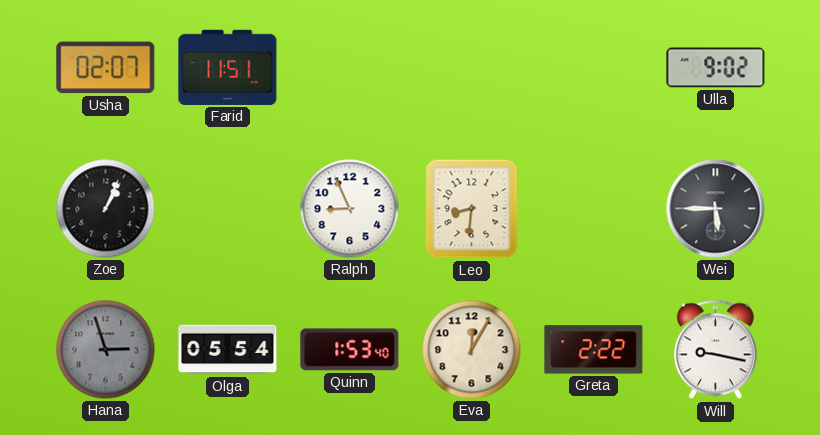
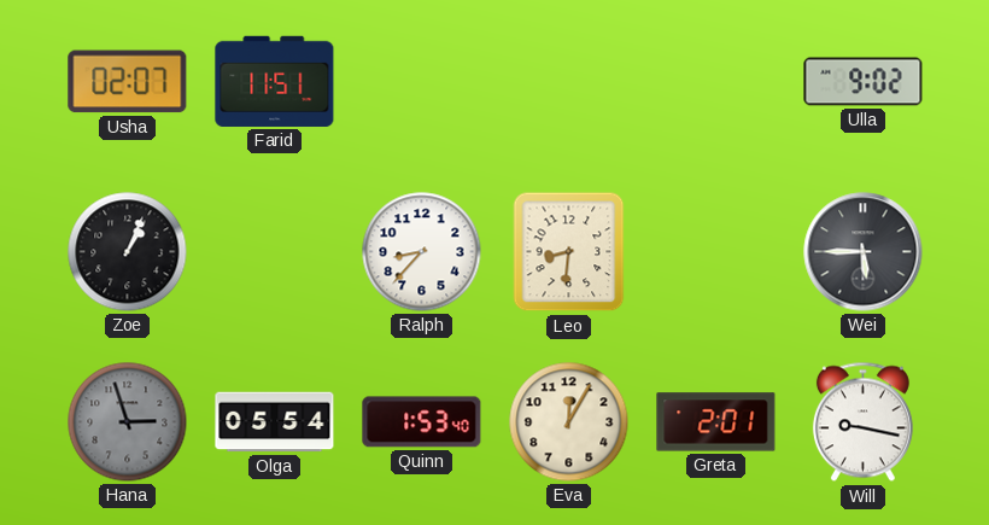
Ralph: 8:56 -> 8:37 (422, 252)
Greta: 2:22 -> 2:01 (716, 422)
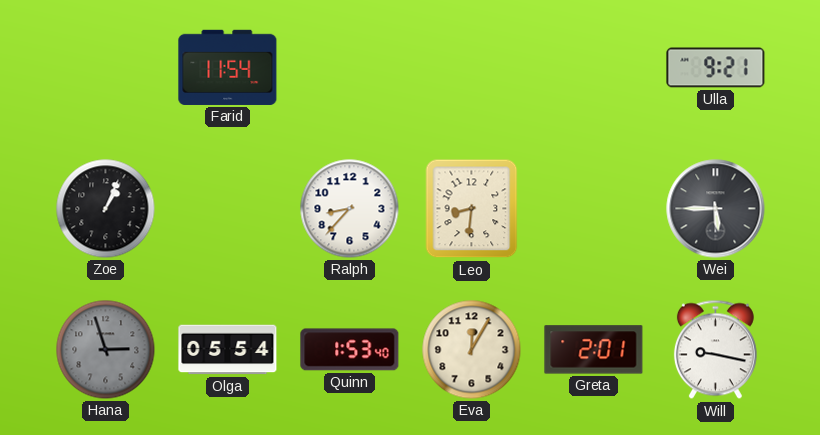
Usha: 02:07 -> none (128, 82)
Farid: 11:51 -> 11:54 (228, 67)
Ulla: 9:02 -> 9:21 (716, 68)
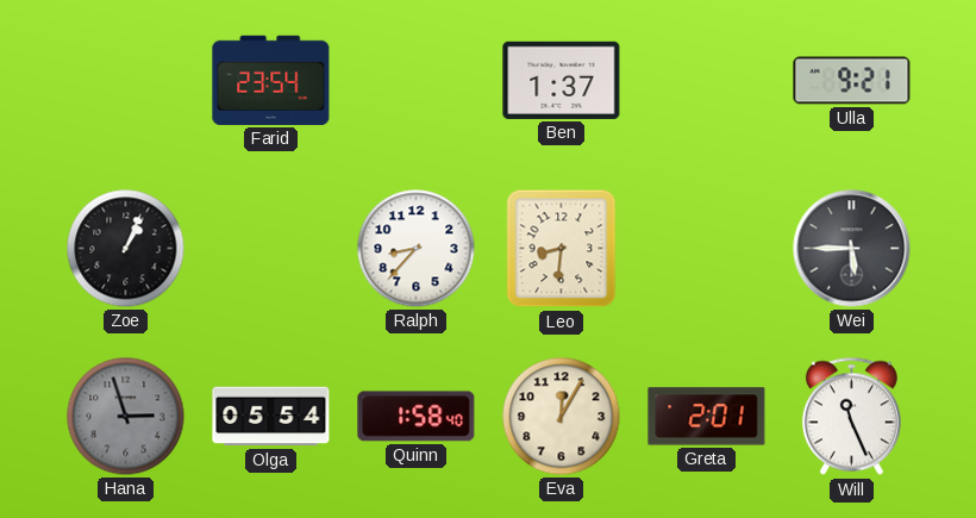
Farid: 11:54 -> 23:54 (271, 80)
Ben: none -> 1:37 (562, 80)
Quinn: 1:53 -> 1:58 (417, 417)
Will: 9:17 -> 11:26 (851, 417)
